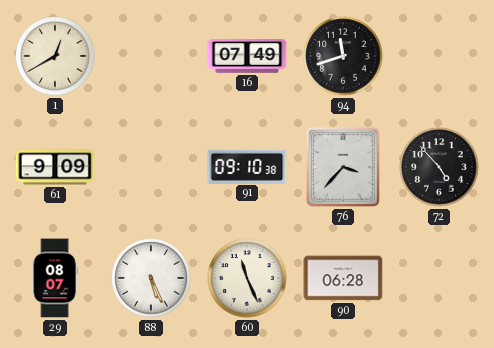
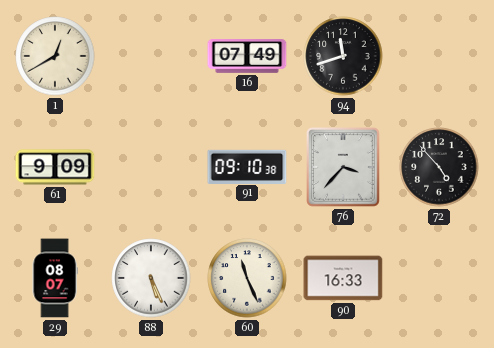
90: 06:28 -> 16:33 (343, 278)
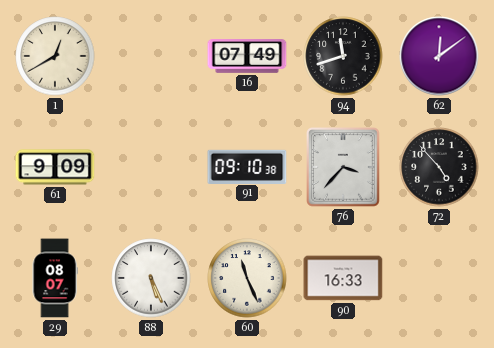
62: none -> 12:09 (439, 56)
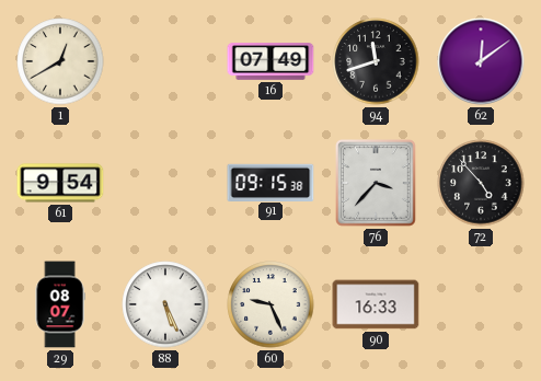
61: 9:09 -> 9:54 (60, 183)
91: 09:10 -> 09:15 (270, 182)
60: 11:26 -> 9:26 (270, 304)
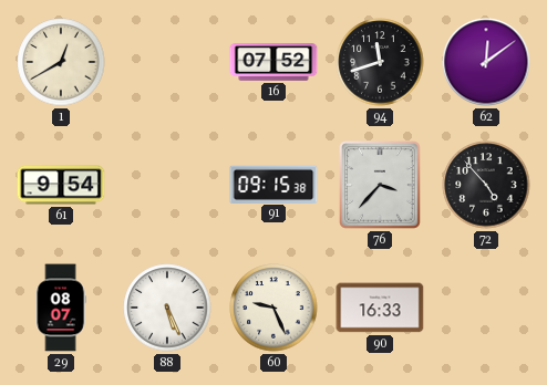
16: 07:49 -> 07:52 (273, 62)
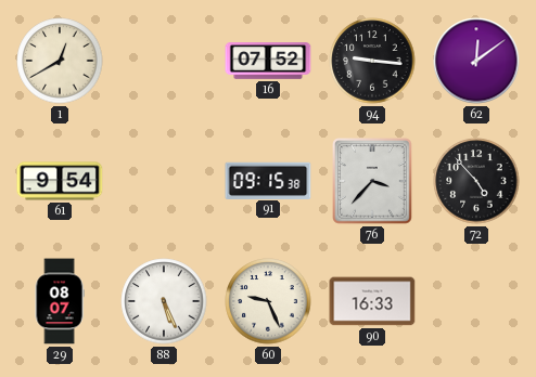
94: 11:42 -> 9:16 (372, 61)
